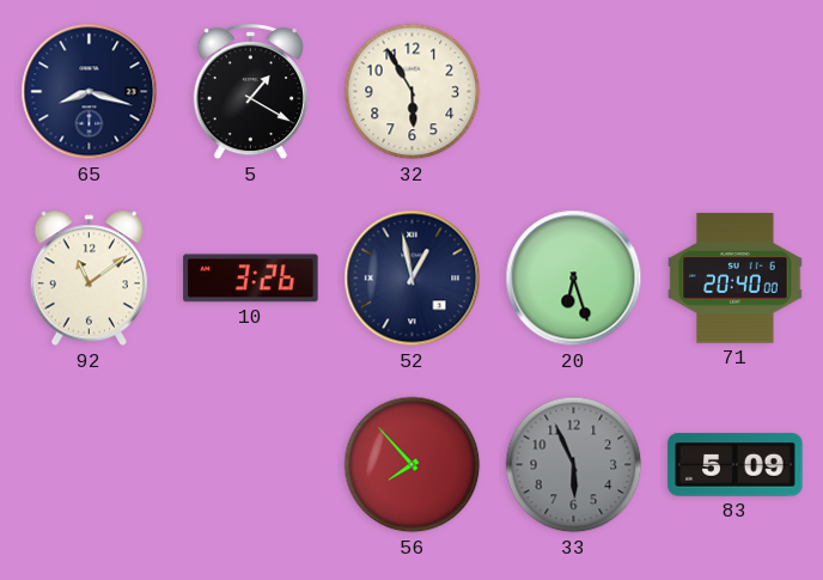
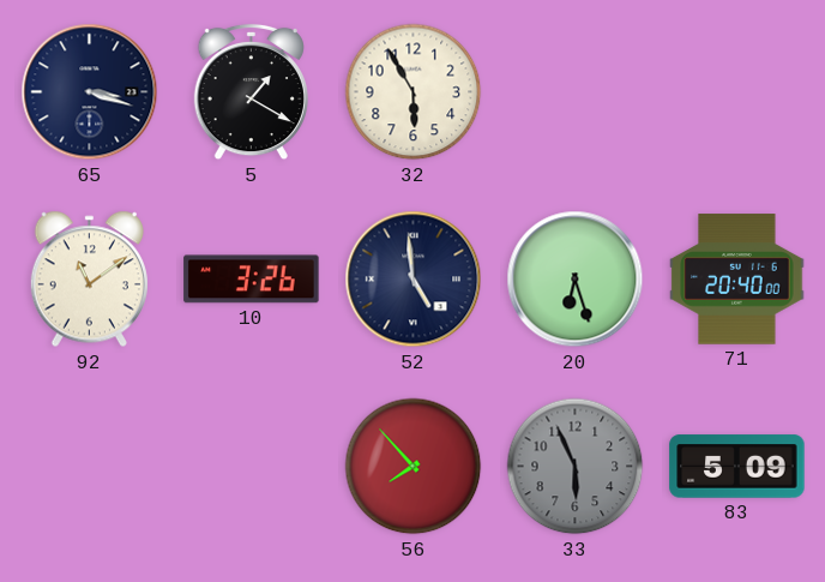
65: 8:18 -> 3:18 (90, 92)
52: 12:58 -> 4:59 (414, 280)
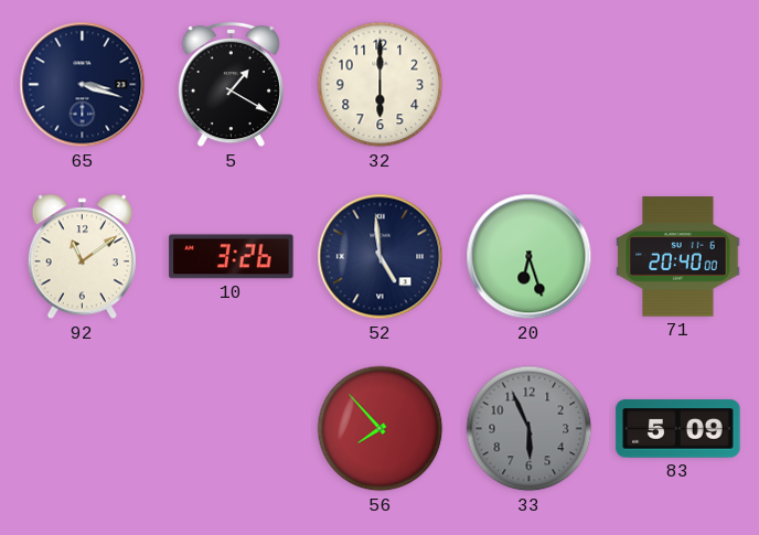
32: 5:55 -> 6:00 (381, 85)
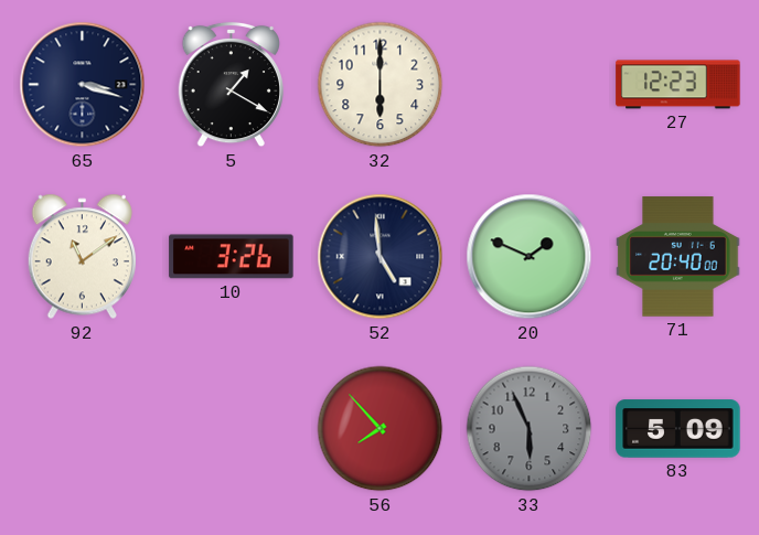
27: none -> 12:23 (678, 85)
20: 6:27 -> 1:49 (530, 257)
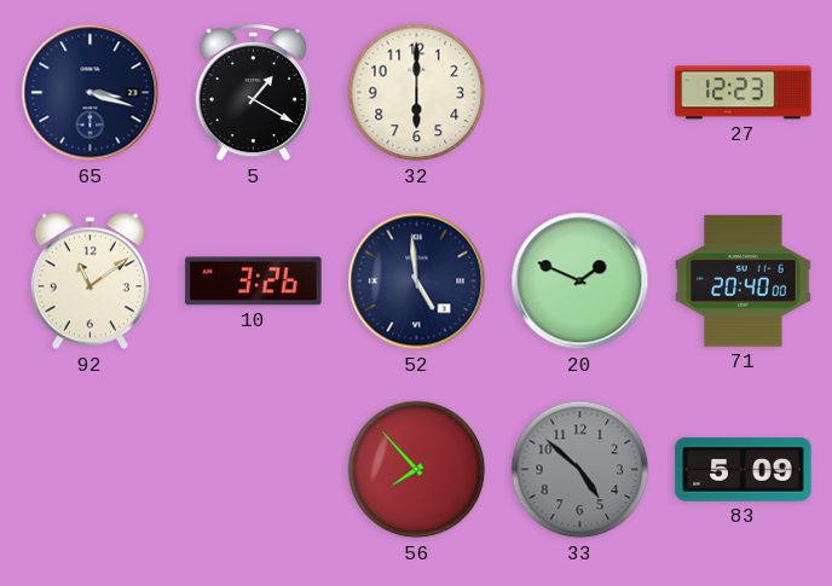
33: 5:56 -> 4:52 (580, 470)
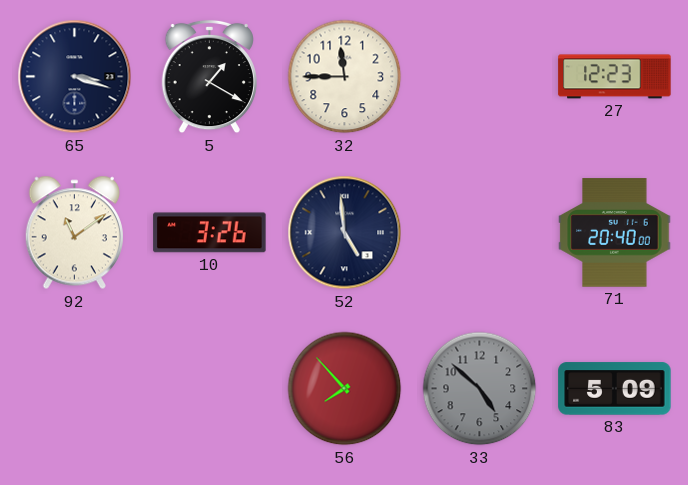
32: 6:00 -> 11:45 (345, 77)
20: 1:49 -> none (580, 282)
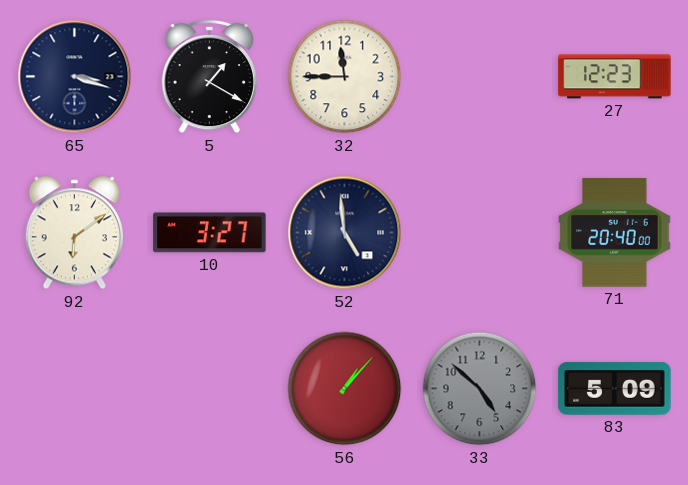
92: 11:09 -> 6:09 (74, 233)
10: 3:26 -> 3:27 (210, 233)
56: 7:53 -> 1:07 (345, 389)
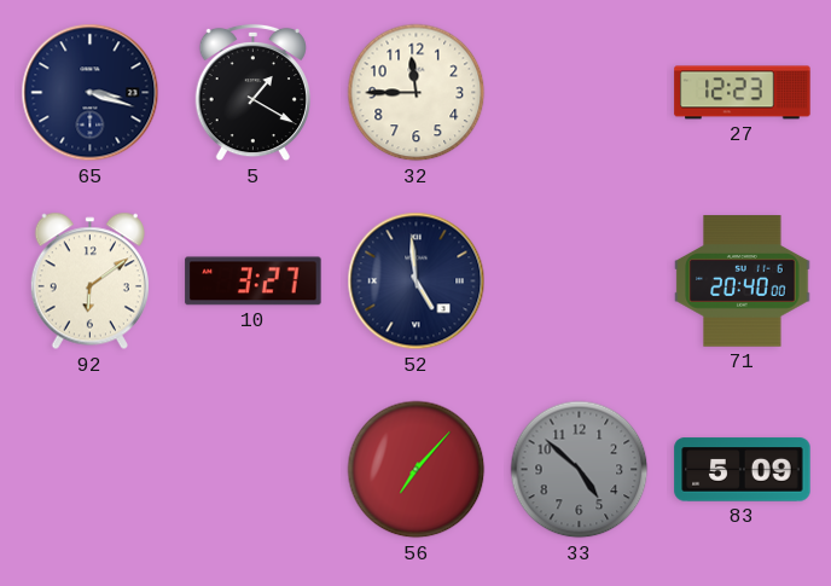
56: 1:07 -> 7:07 (417, 470)
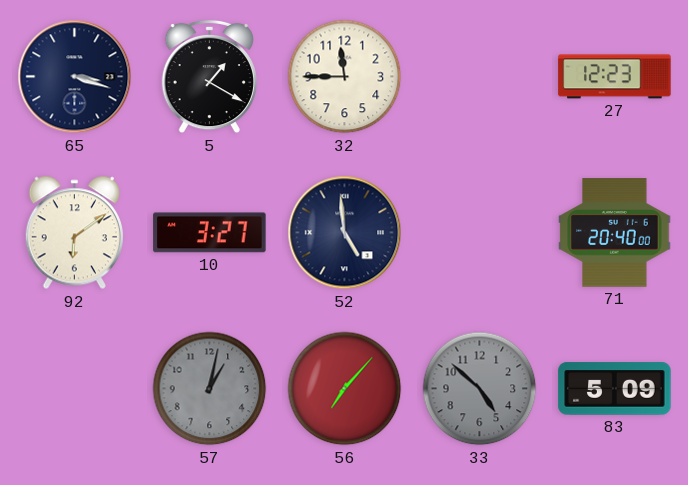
57: none -> 1:02 (210, 389)
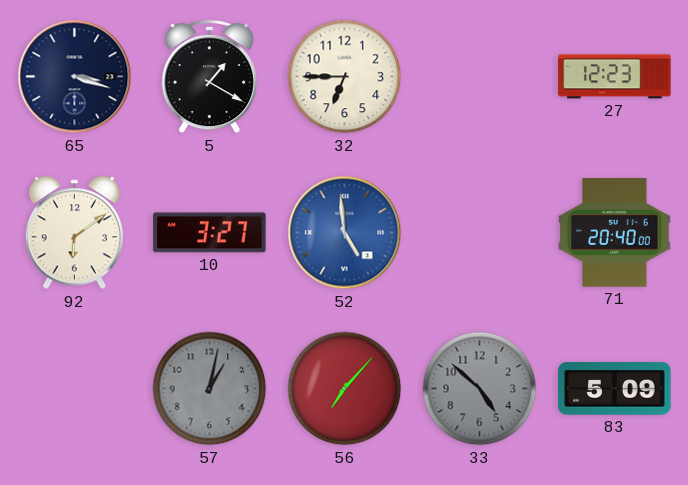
32: 11:45 -> 6:45 (345, 77)
52 dial: navy -> blue (345, 233)
